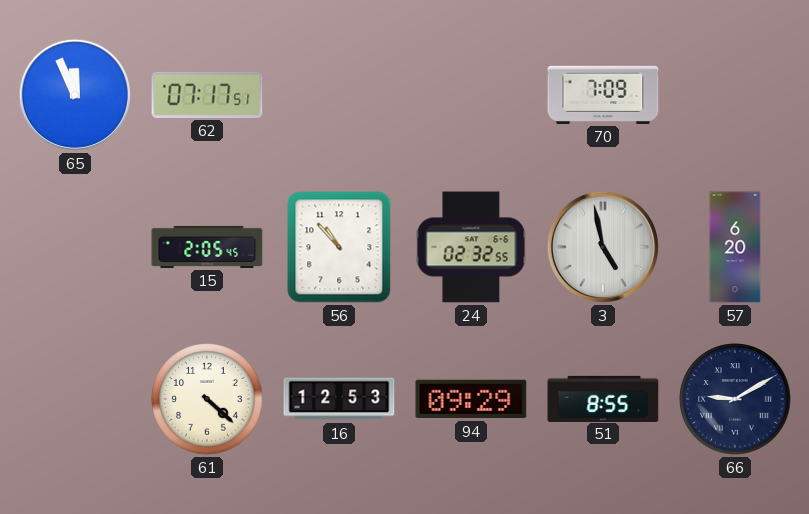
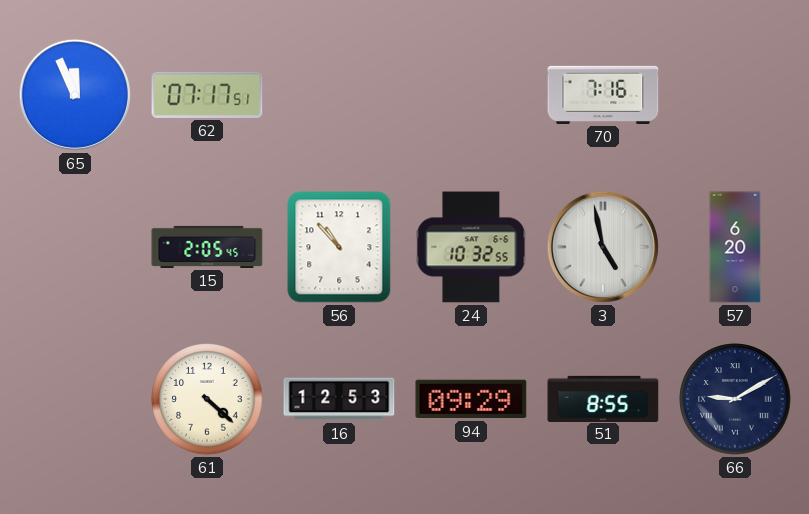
70: 7:09 -> 7:16 (603, 95)
24: 02:32 -> 10:32 (471, 247)
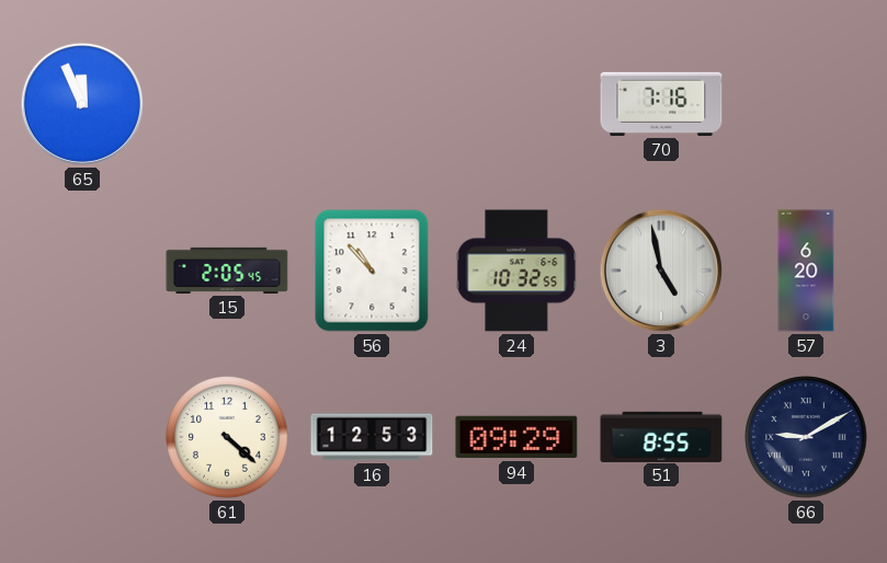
62: 07:17 -> none (207, 95)
